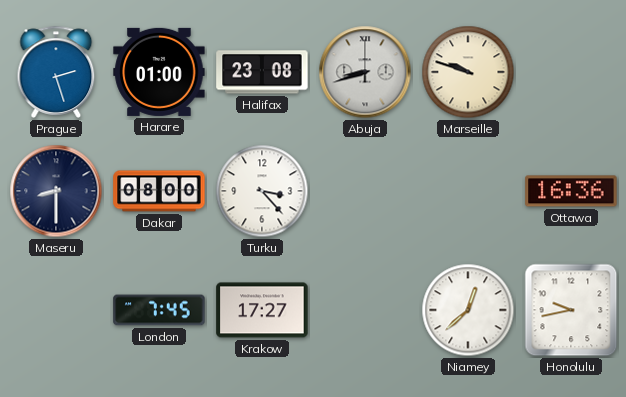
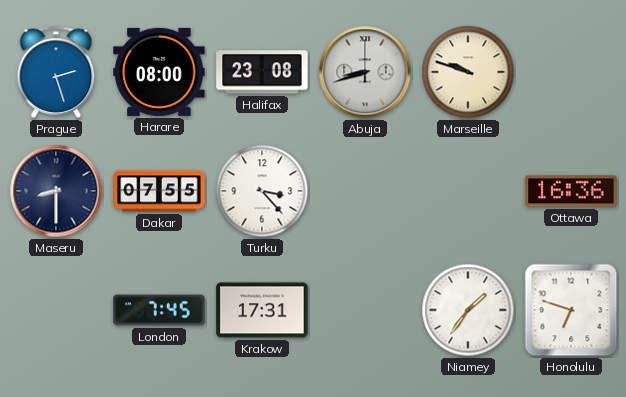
Harare: 01:00 -> 08:00 (159, 72)
Dakar: 08:00 -> 07:55 (159, 191)
Krakow: 17:27 -> 17:31 (262, 310)
Niamey: 12:38 -> 1:36 (468, 310)
Honolulu: 9:43 -> 6:48 (571, 310)
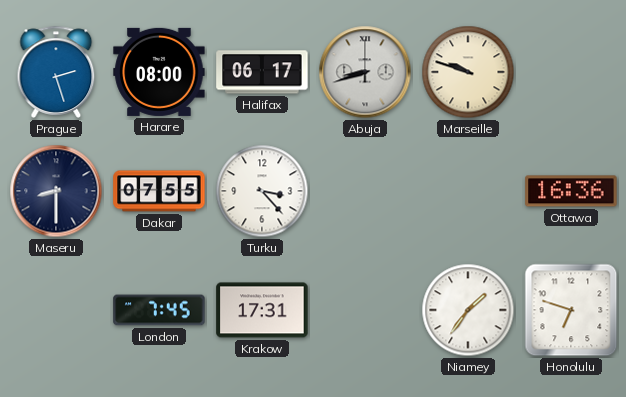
Halifax: 23:08 -> 06:17 (262, 72)
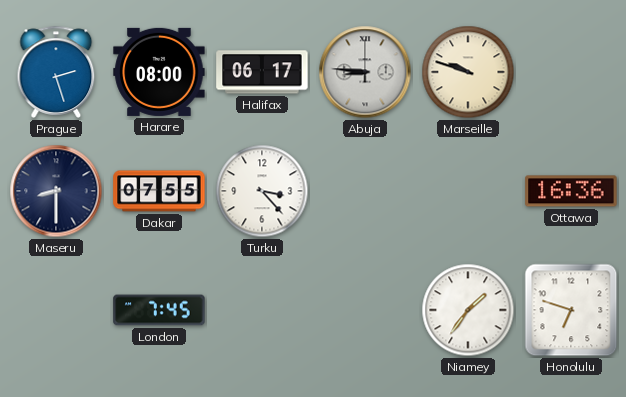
Abuja: 8:42 -> 8:46 (365, 72)
Krakow: 17:31 -> none (262, 310)
